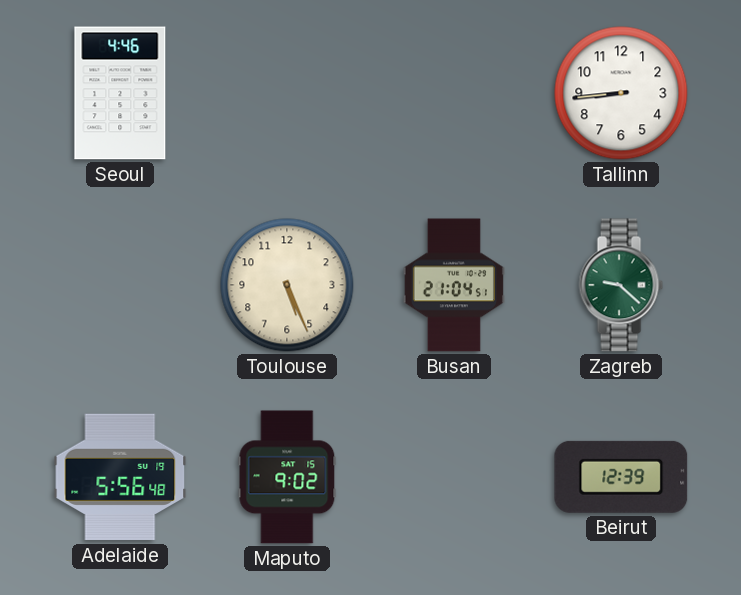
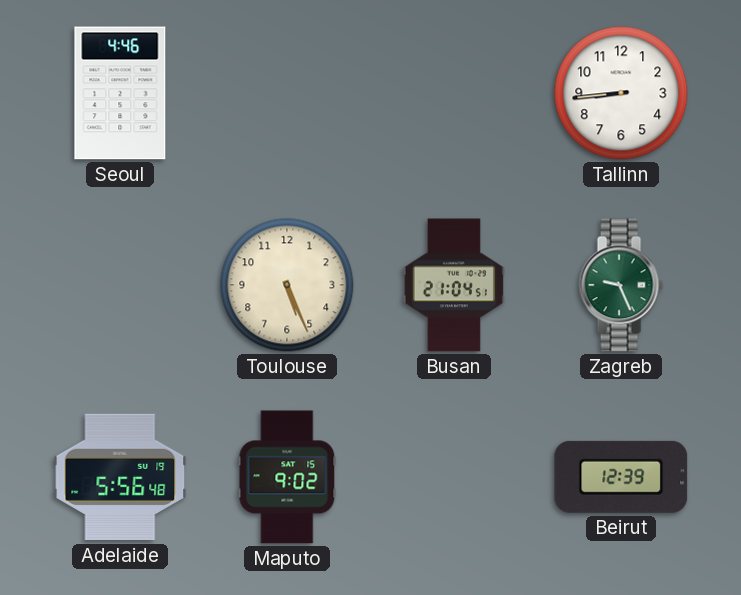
Zagreb: 9:22 -> 9:26 (621, 285)
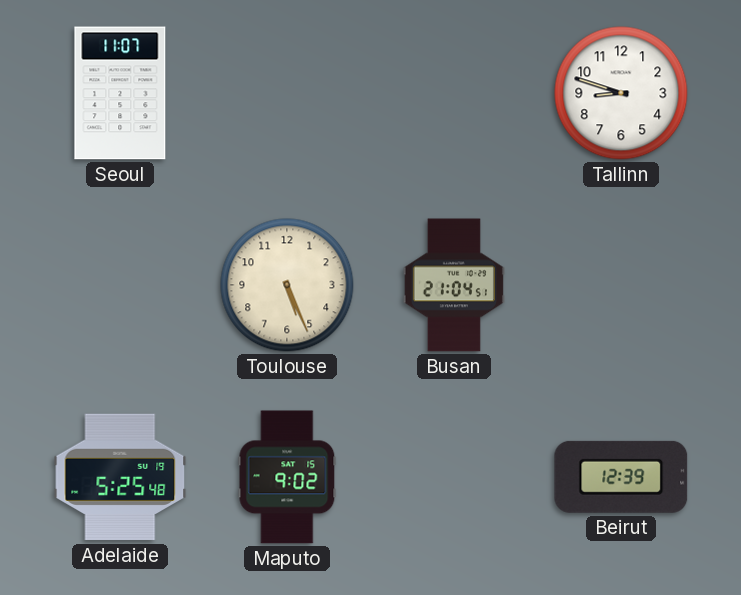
Seoul: 4:46 -> 11:07 (120, 93)
Tallinn: 8:44 -> 8:48 (621, 93)
Zagreb: 9:26 -> none (621, 285)
Adelaide: 5:56 -> 5:25 (120, 477)
